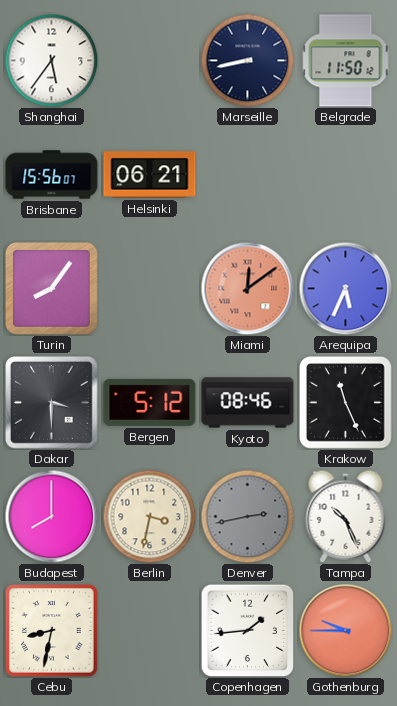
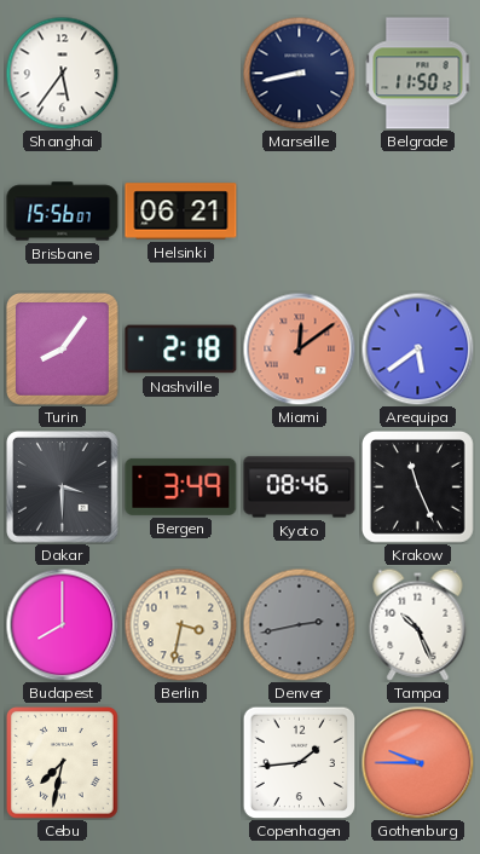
Nashville: none -> 2:18 (181, 350)
Arequipa: 5:34 -> 5:39 (417, 348)
Bergen: 5:12 -> 3:49 (181, 486)
Cebu: 8:32 -> 7:32 (63, 763)
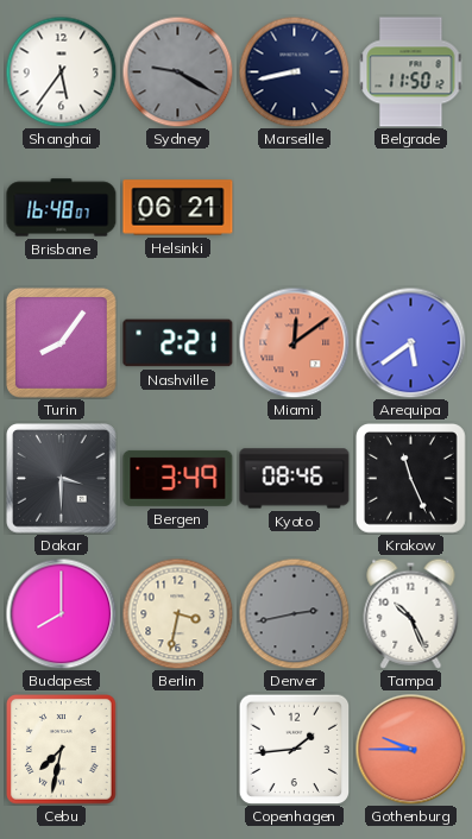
Sydney: none -> 9:20 (177, 71)
Brisbane: 15:56 -> 16:48 (62, 208)
Nashville: 2:18 -> 2:21 (178, 343)
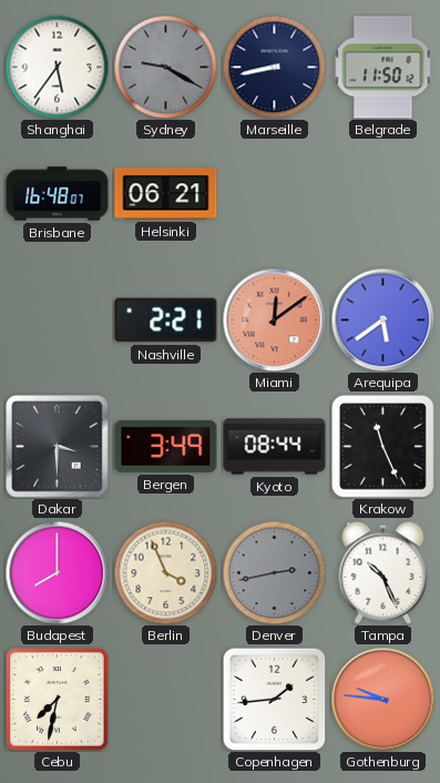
Turin: 8:06 -> none (61, 342)
Kyoto: 08:46 -> 08:44 (275, 447)
Berlin: 3:32 -> 3:56 (165, 572)
Gothenburg: 9:45 -> 9:46 (382, 699)
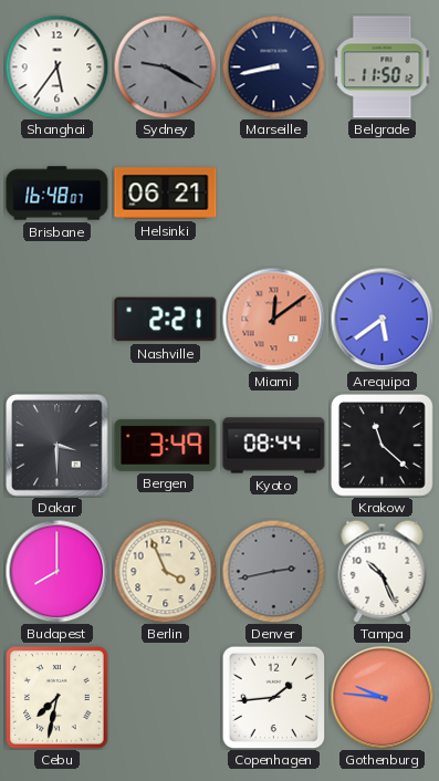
Krakow: 11:26 -> 11:22 (381, 445)
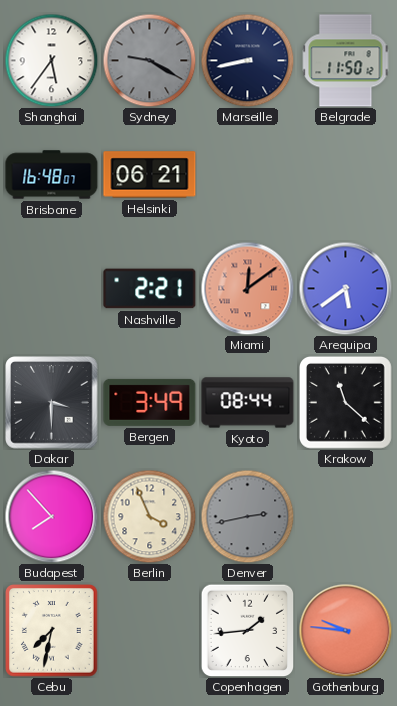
Budapest: 8:00 -> 7:53 (51, 516)
Tampa: 10:26 -> none (383, 571)
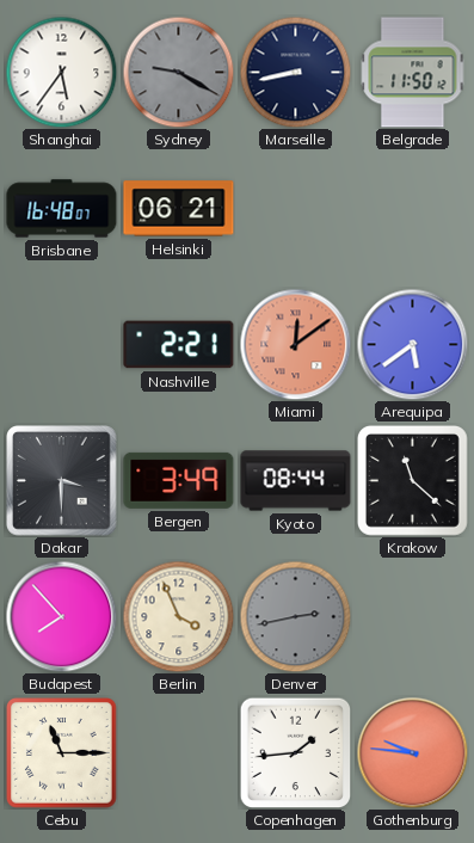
Cebu: 7:32 -> 11:15 (62, 753)
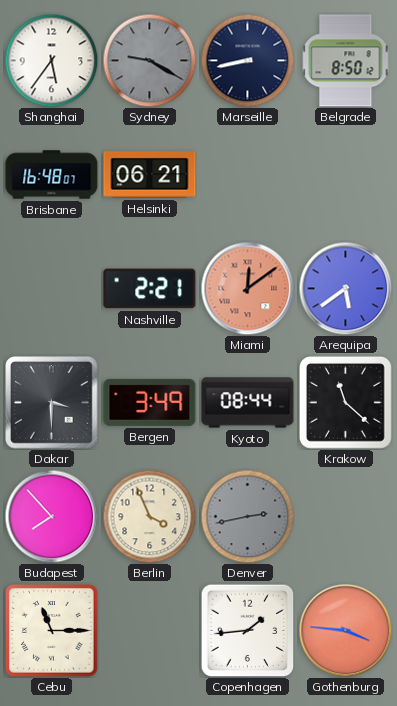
Belgrade: 11:50 -> 8:50 (346, 61)
Gothenburg: 9:46 -> 3:46 (345, 630)
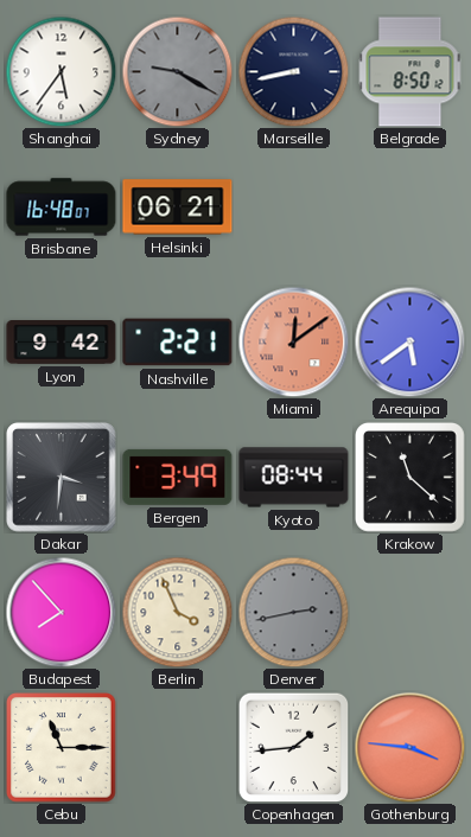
Lyon: none -> 9:42 (62, 343)
Dakar: 3:30 -> 3:31 (62, 478)
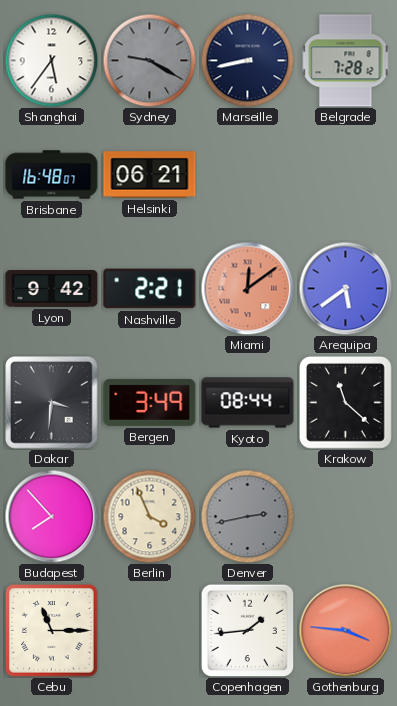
Belgrade: 8:50 -> 7:28 (346, 61)
